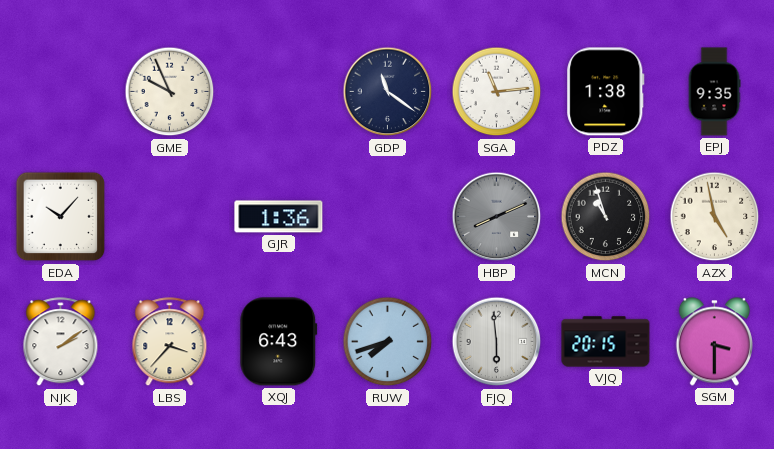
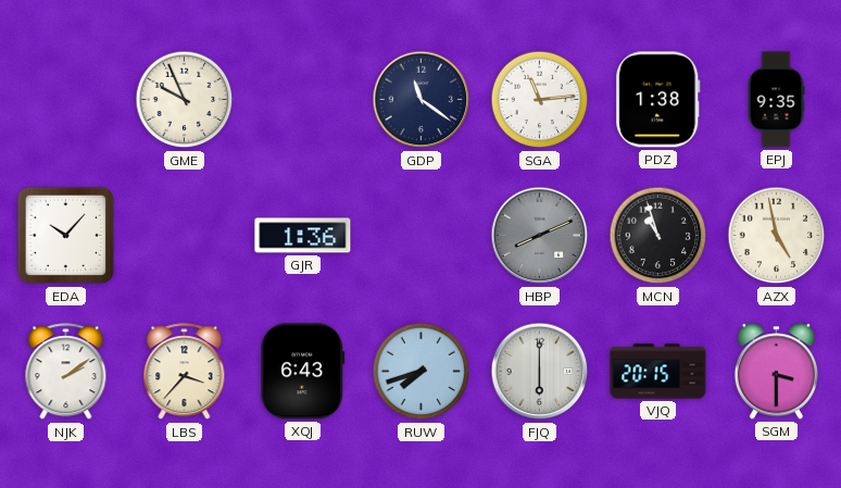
FJQ: 5:59 -> 6:00 (540, 372)
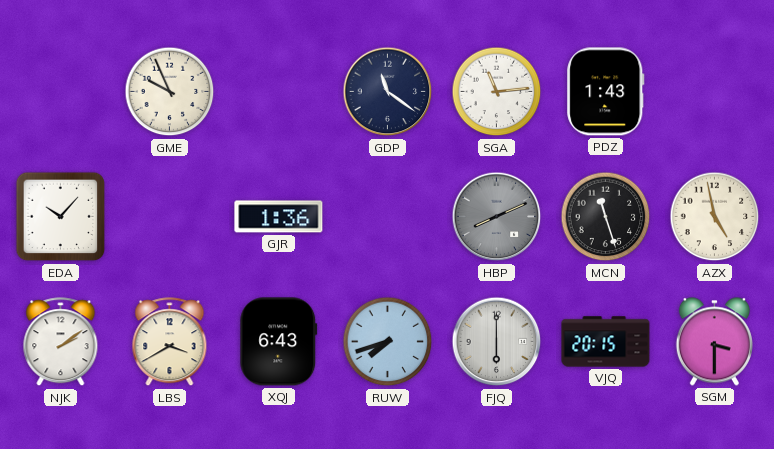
PDZ: 1:38 -> 1:43 (606, 92)
EPJ: 9:35 -> none (776, 100)
MCN: 10:57 -> 11:27 (606, 217)
LBS: 3:37 -> 3:40 (170, 342)
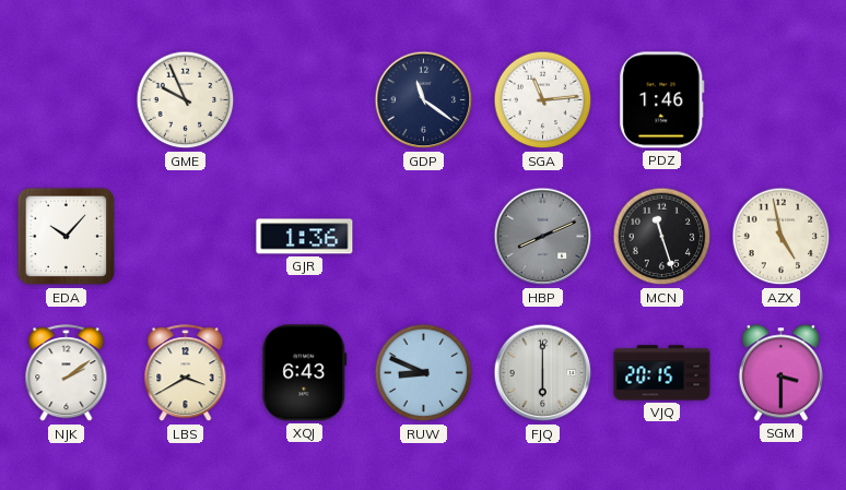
PDZ: 1:43 -> 1:46 (662, 100)
RUW: 7:42 -> 8:49 (424, 373)
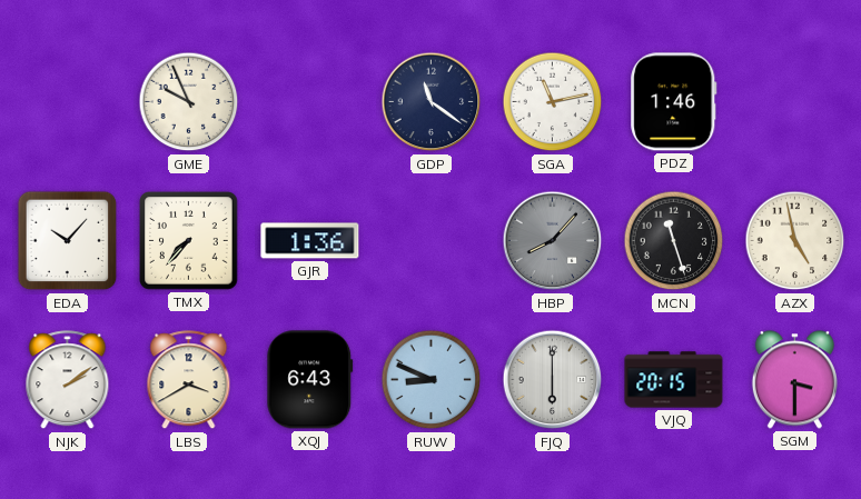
SGA: 11:14 -> 11:13 (553, 102)
TMX: none -> 7:37 (189, 241)
HBP: 8:11 -> 8:07 (553, 241)
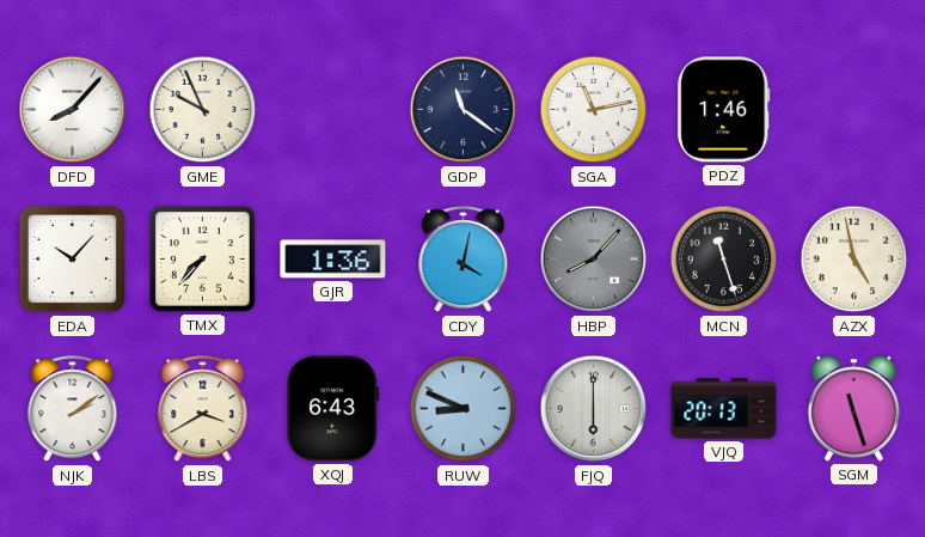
DFD: none -> 8:07 (73, 110)
CDY: none -> 4:02 (464, 260)
VJQ: 20:15 -> 20:13 (724, 409)
SGM: 3:30 -> 11:27 (853, 409)
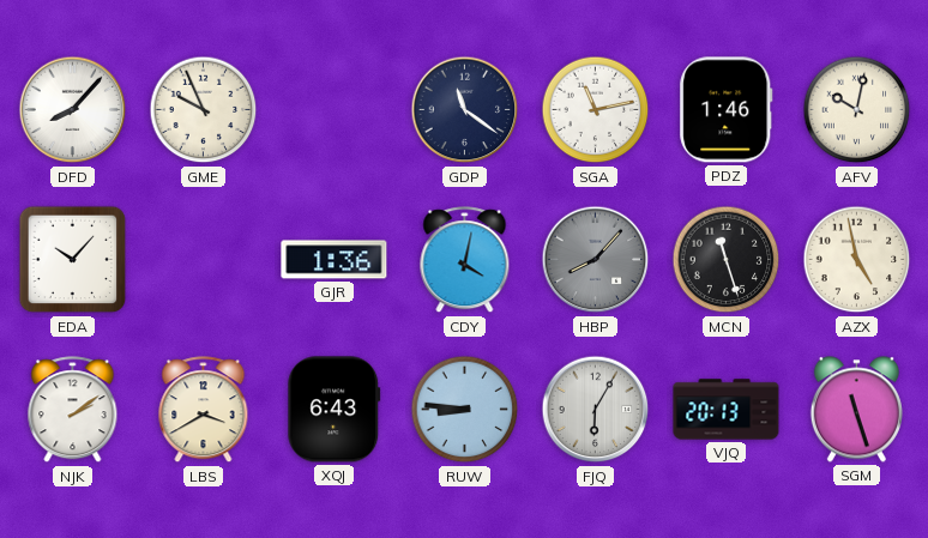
AFV: none -> 10:02 (857, 110)
TMX: 7:37 -> none (203, 260)
RUW: 8:49 -> 8:46 (465, 410)
FJQ: 6:00 -> 6:05 (596, 410)
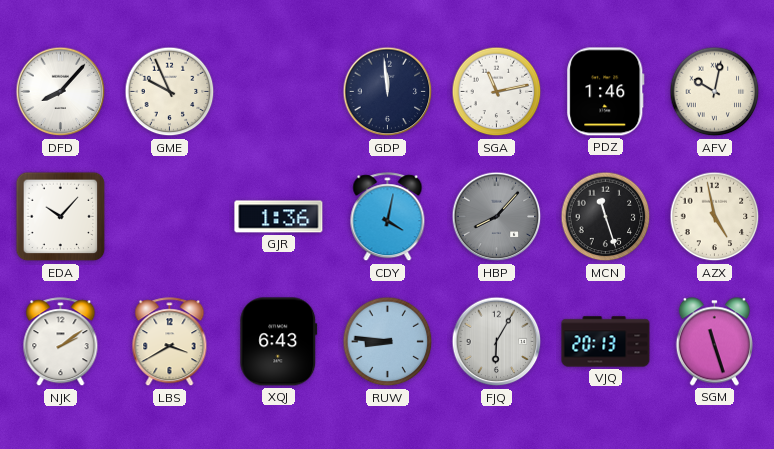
GDP: 11:21 -> 11:59 (388, 92)
